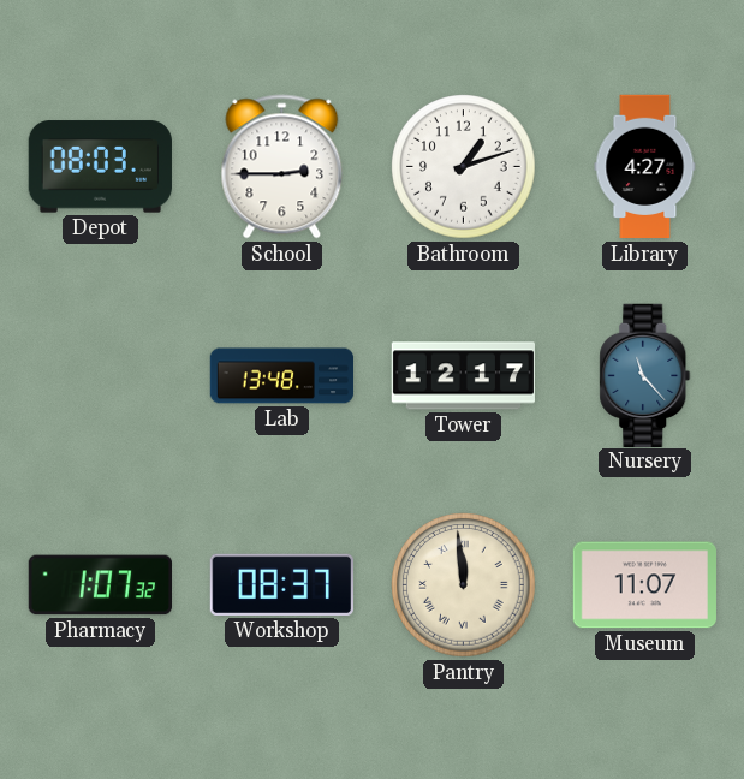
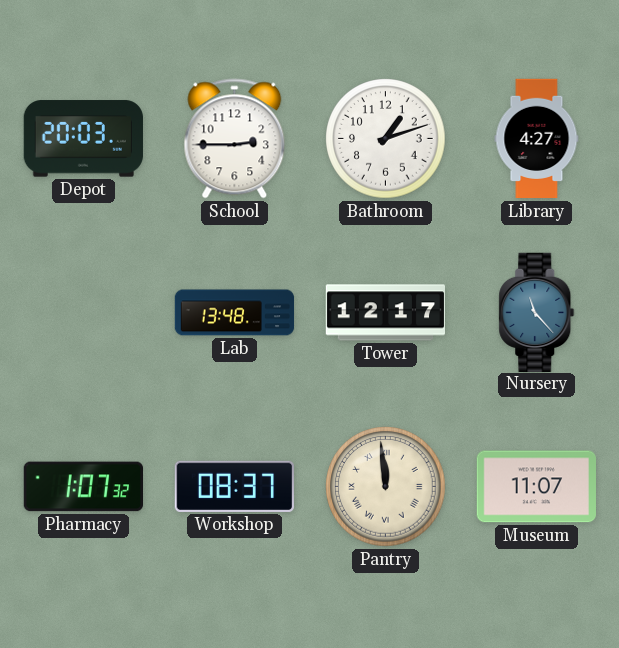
Depot: 08:03 -> 20:03 (83, 139)
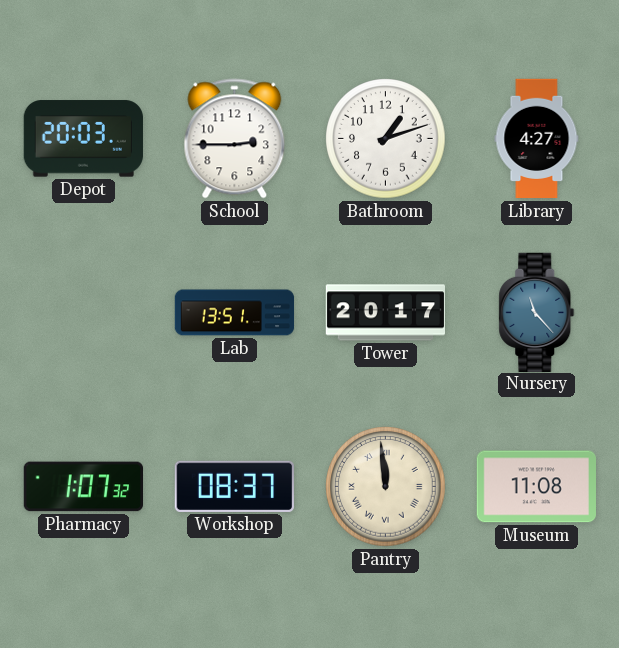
Lab: 13:48 -> 13:51 (235, 313)
Tower: 12:17 -> 20:17 (385, 313)
Museum: 11:07 -> 11:08 (536, 487)
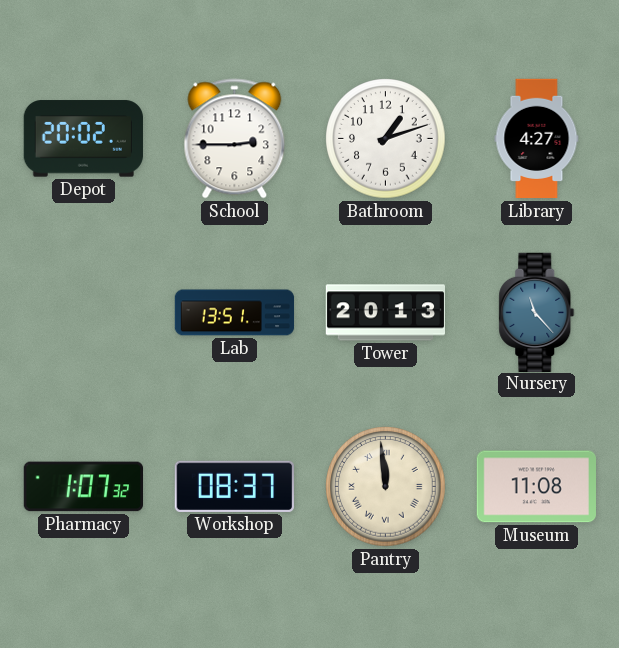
Depot: 20:03 -> 20:02 (83, 139)
Tower: 20:17 -> 20:13 (385, 313)
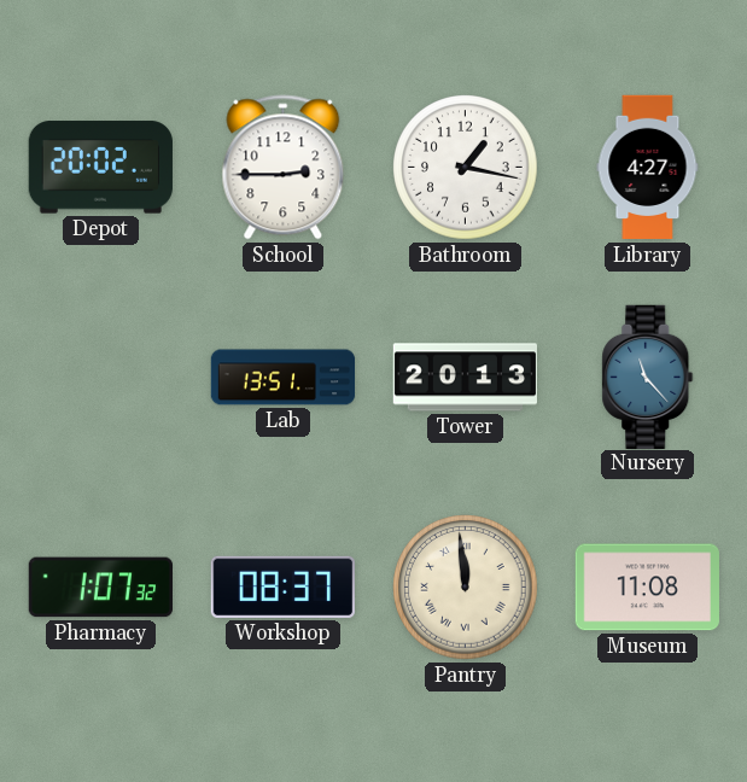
Bathroom: 1:12 -> 1:17 (466, 168)
